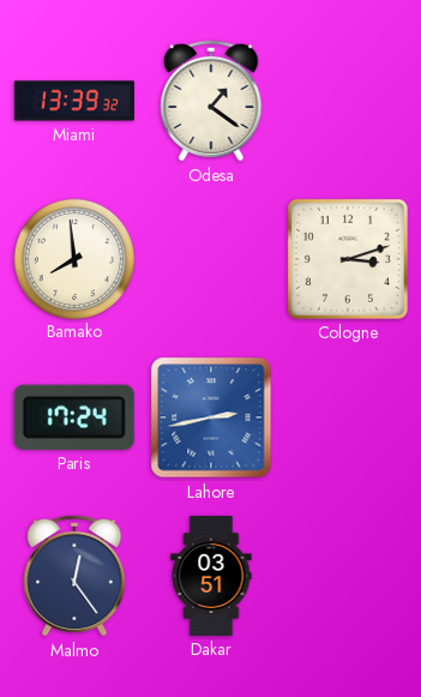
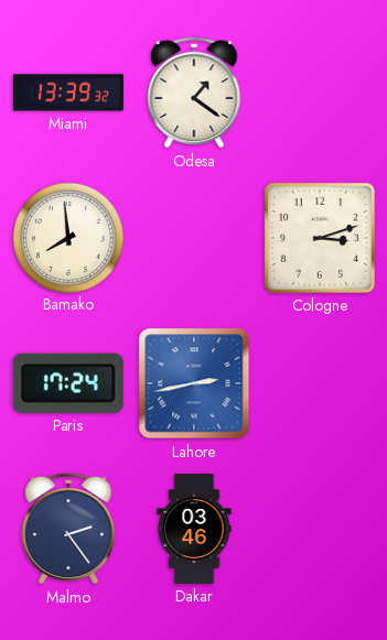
Malmo: 12:24 -> 2:24 (68, 529)
Dakar: 03:51 -> 03:46 (194, 529)
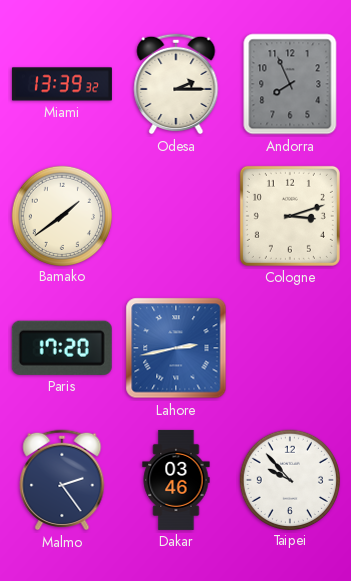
Odesa: 1:21 -> 2:15 (176, 84)
Andorra: none -> 7:56 (290, 84)
Bamako: 7:59 -> 1:39 (61, 215)
Paris: 17:24 -> 17:20 (62, 348)
Taipei: none -> 9:53 (289, 479)
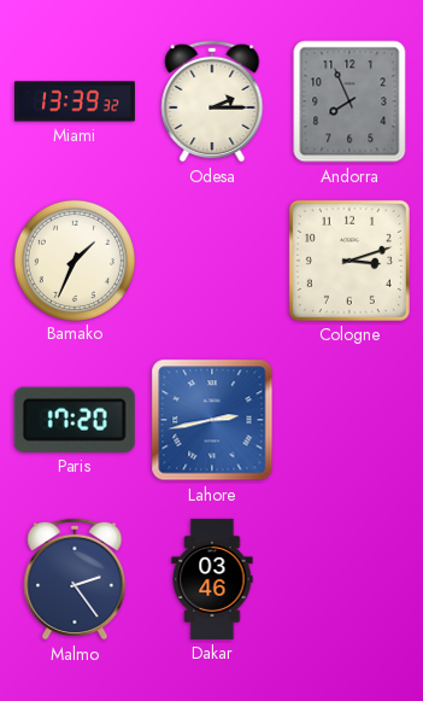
Bamako: 1:39 -> 1:34 (74, 259)
Taipei: 9:53 -> none (289, 479)
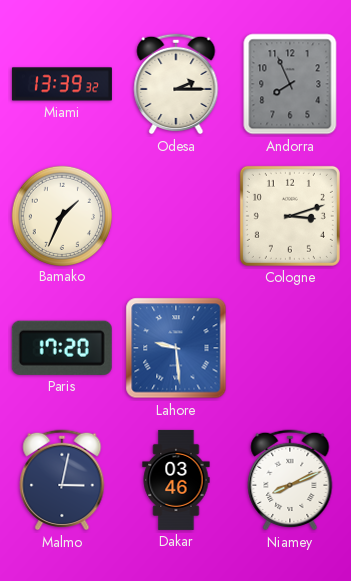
Lahore: 2:43 -> 9:29 (176, 348)
Malmo: 2:24 -> 3:02 (62, 480)
Niamey: none -> 8:11 (290, 480)
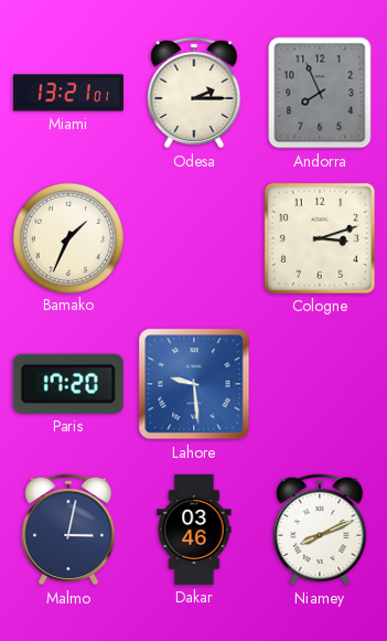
Miami: 13:39 -> 13:21 (68, 93)
